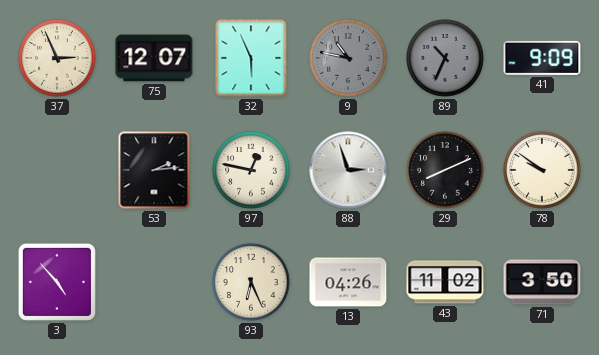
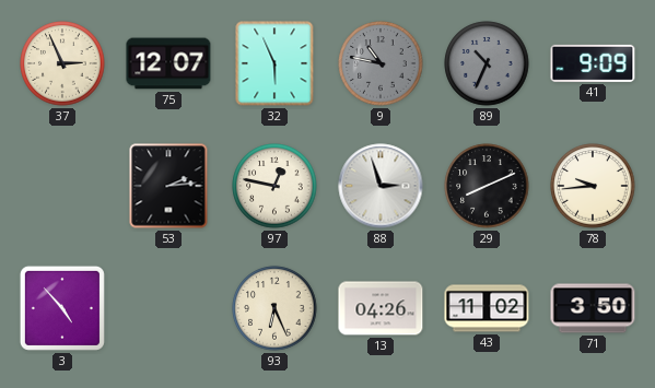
78: 9:51 -> 9:44 (593, 186)
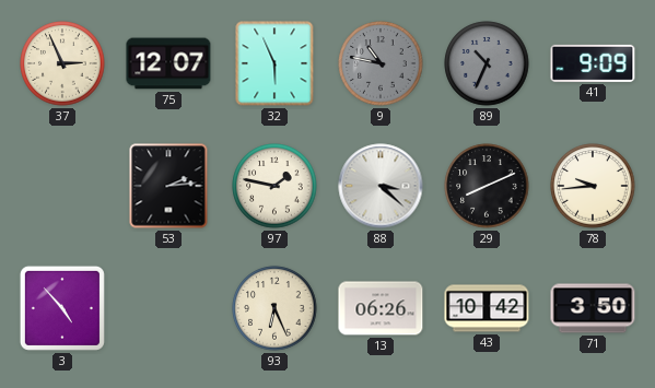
97: 12:47 -> 1:47 (274, 186)
88: 2:57 -> 3:22 (381, 186)
13: 04:26 -> 06:26 (381, 308)
43: 11:02 -> 10:42 (487, 308)
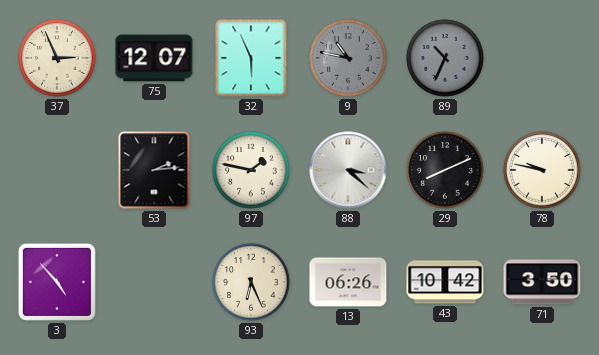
41: 9:09 -> none (593, 63)
78: 9:44 -> 9:47 (542, 170)
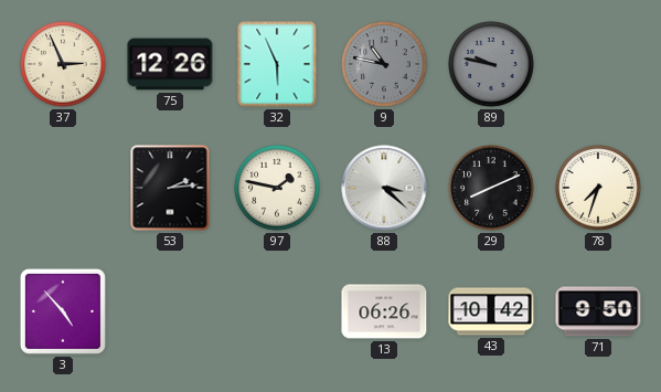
75: 12:07 -> 12:26 (170, 64)
89: 10:34 -> 9:47 (491, 64)
78: 9:47 -> 7:33 (598, 188)
93: 6:26 -> none (251, 282)
71: 3:50 -> 9:50 (598, 311)
